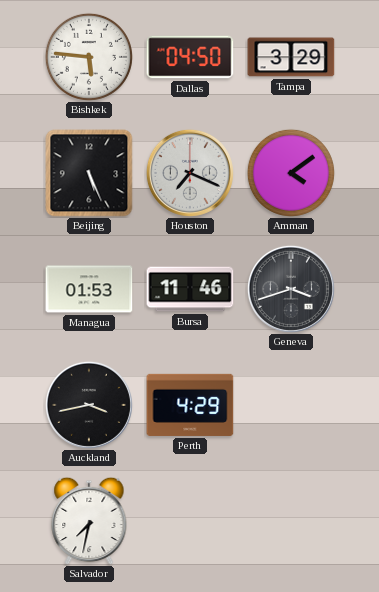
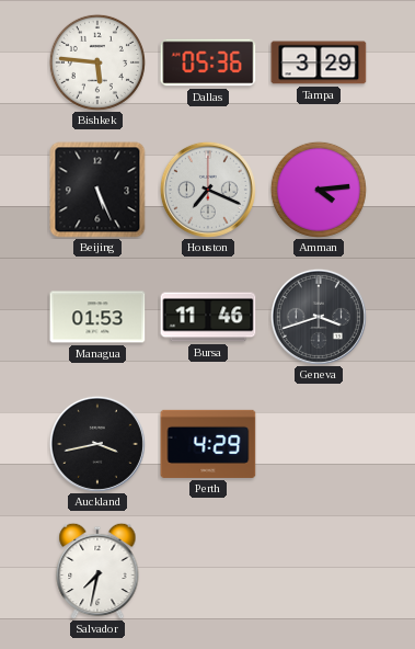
Dallas: 04:50 -> 05:36 (208, 62)
Amman: 4:09 -> 4:14 (319, 190)
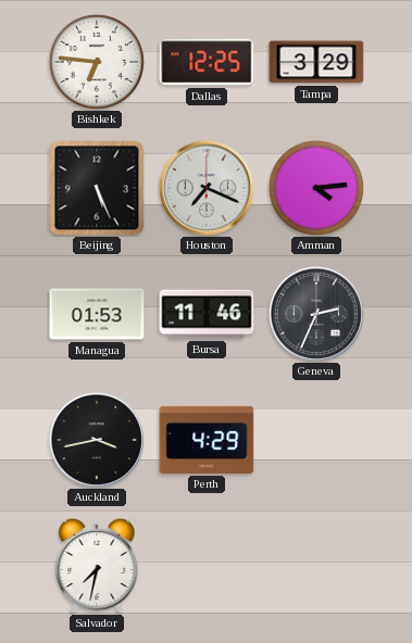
Bishkek: 5:46 -> 6:46 (97, 62)
Dallas: 05:36 -> 12:25 (207, 62)
Geneva: 3:42 -> 2:34 (316, 314)
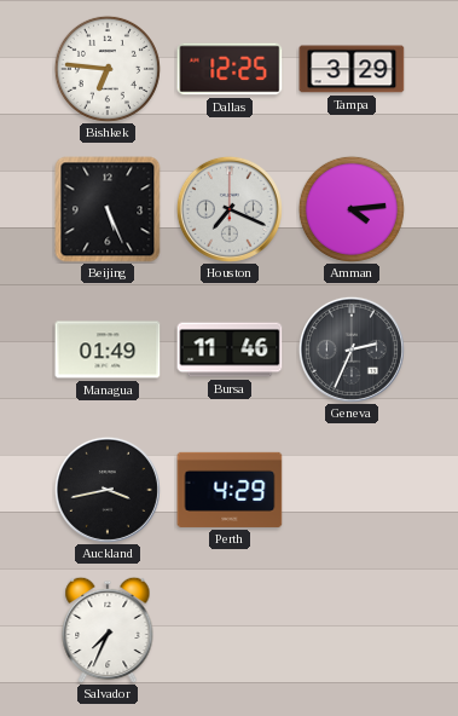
Managua: 01:53 -> 01:49 (108, 350)
Salvador: 7:32 -> 7:34 (108, 630)
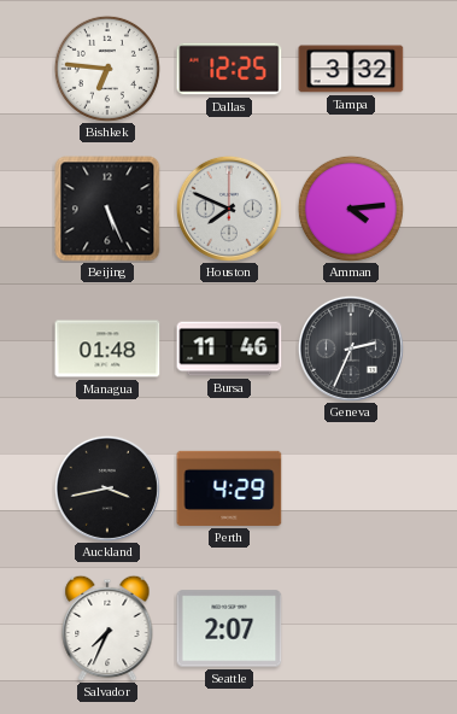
Tampa: 3:29 -> 3:32 (351, 69)
Houston: 7:19 -> 7:49 (229, 209)
Managua: 01:49 -> 01:48 (107, 349)
Seattle: none -> 2:07 (229, 628)
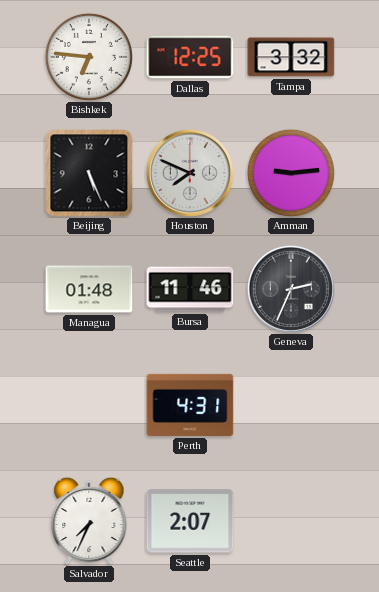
Amman: 4:14 -> 9:14 (291, 173)
Auckland: 3:43 -> none (107, 488)
Perth: 4:29 -> 4:31 (190, 405)
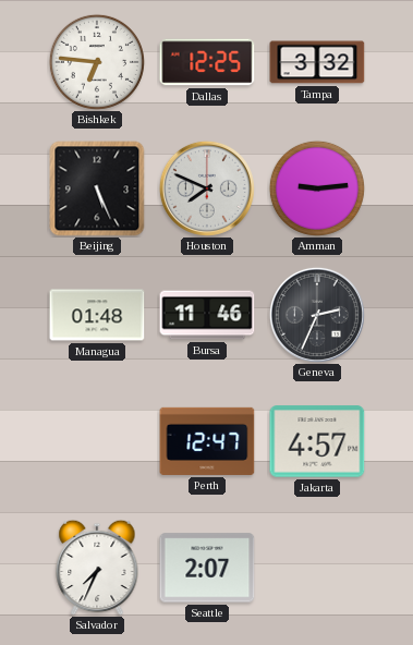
Perth: 4:31 -> 12:47 (207, 441)
Jakarta: none -> 4:57 (317, 441)
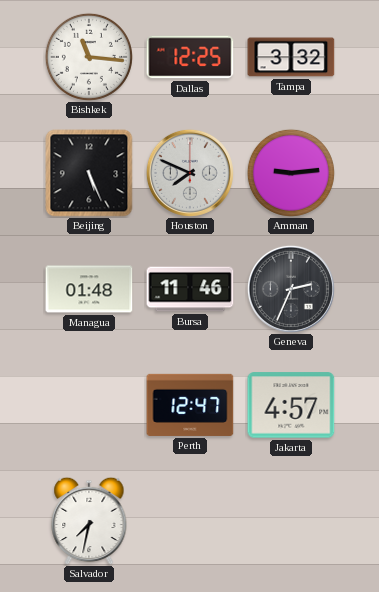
Bishkek: 6:46 -> 11:16 (89, 57)
Salvador: 7:34 -> 7:32 (89, 521)
Seattle: 2:07 -> none (207, 568)
